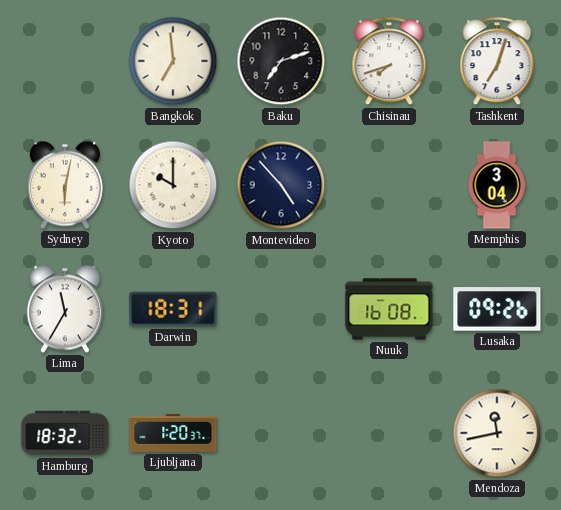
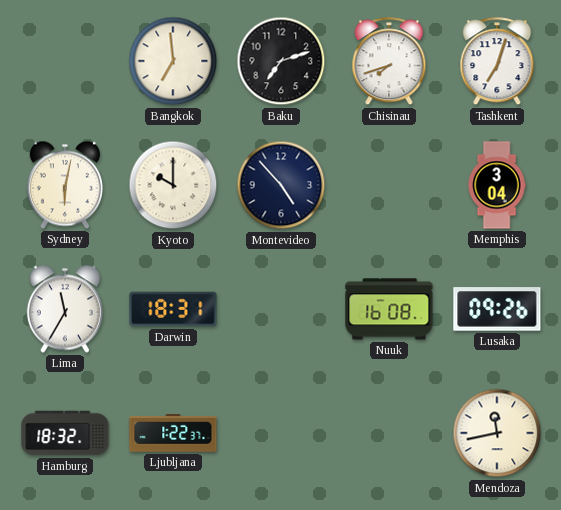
Ljubljana: 1:20 -> 1:22 (173, 433)
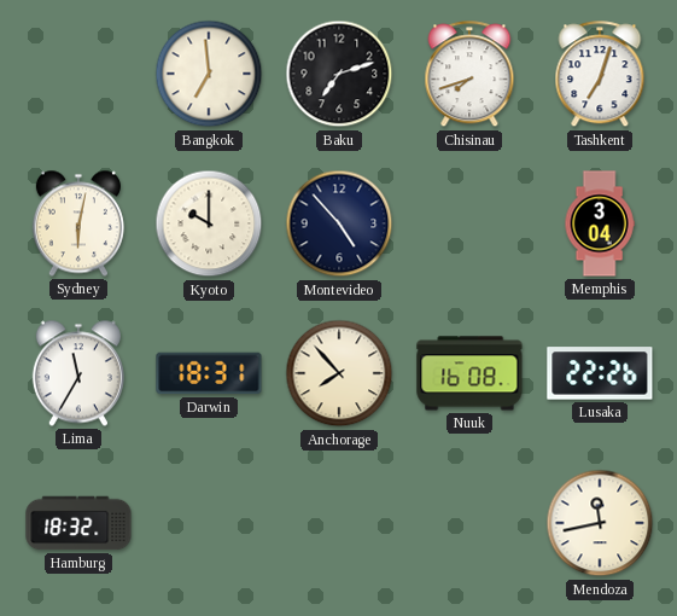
Anchorage: none -> 7:53 (339, 373)
Lusaka: 09:26 -> 22:26 (600, 373)
Ljubljana: 1:22 -> none (173, 433)
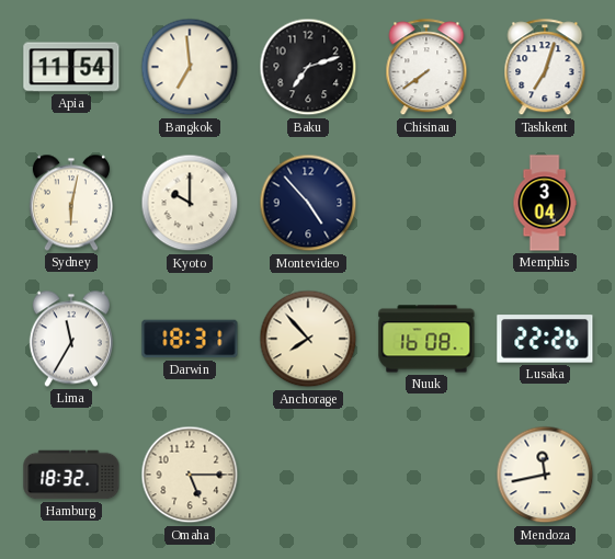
Apia: none -> 11:54 (71, 67)
Chisinau: 7:42 -> 7:39 (426, 68)
Omaha: none -> 5:15 (190, 475)
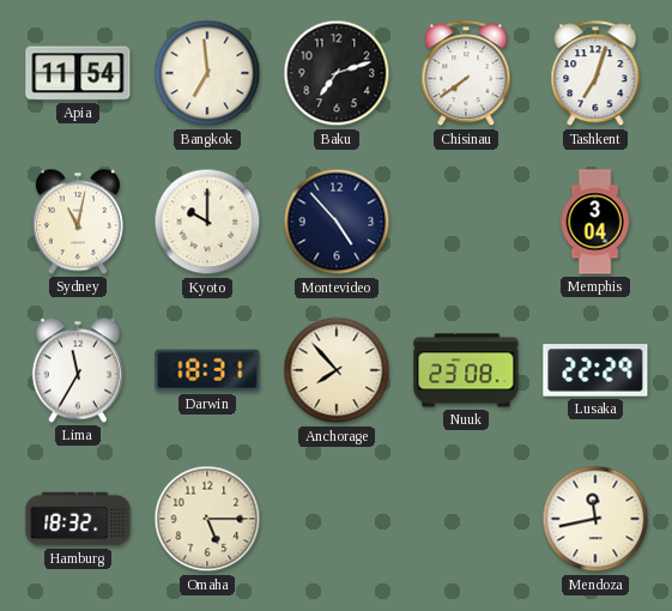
Sydney: 6:02 -> 11:02 (78, 222)
Nuuk: 16:08 -> 23:08 (466, 370)
Lusaka: 22:26 -> 22:29 (595, 370)
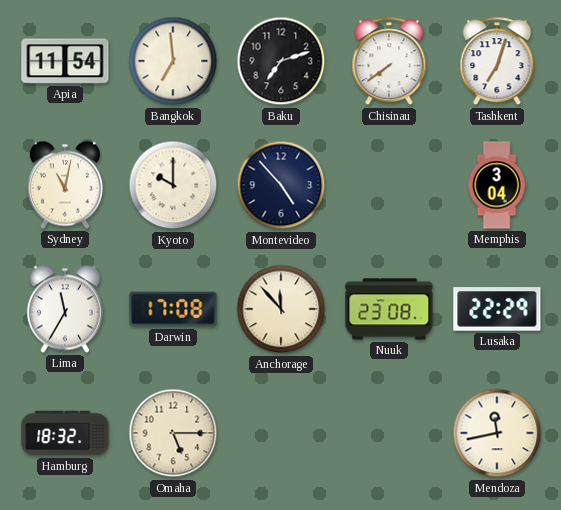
Darwin: 18:31 -> 17:08 (173, 309)
Anchorage: 7:53 -> 11:53 (281, 309)
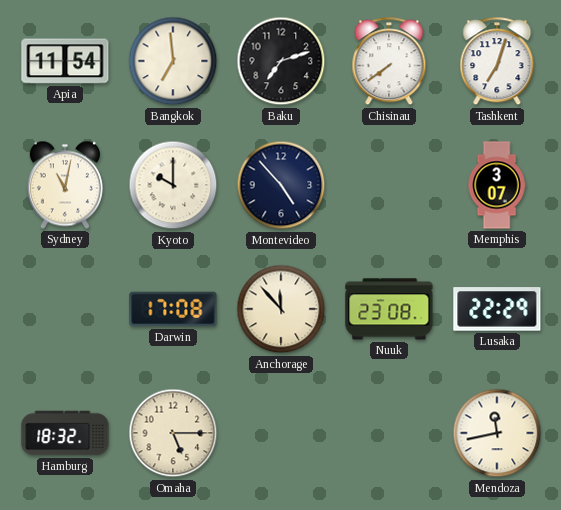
Memphis: 3:04 -> 3:07 (497, 185)
Lima: 11:35 -> none (65, 309)
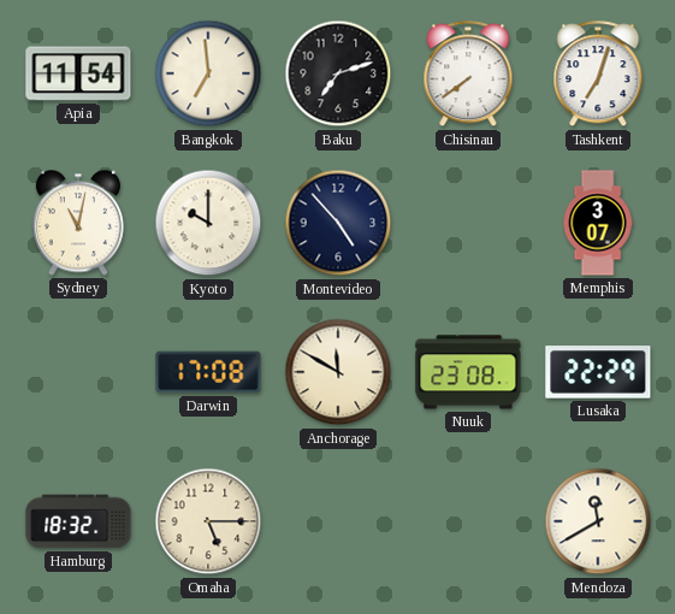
Anchorage: 11:53 -> 11:50 (338, 372)
Mendoza: 11:43 -> 11:40 (598, 521)
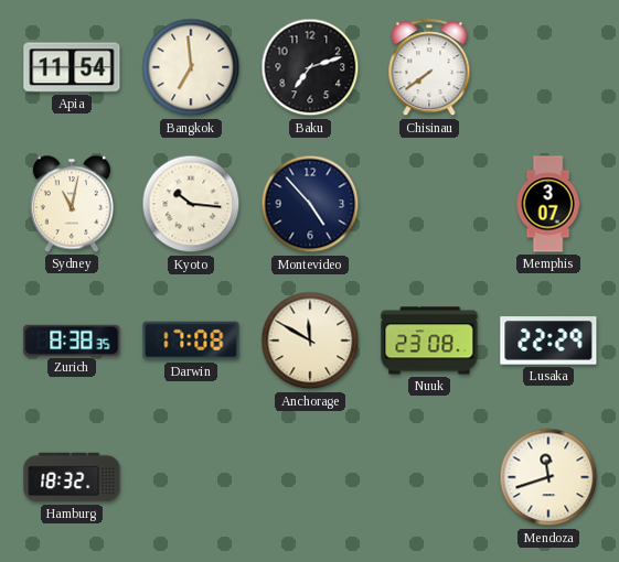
Tashkent: 7:03 -> none (598, 75)
Kyoto: 10:00 -> 10:16 (191, 204)
Zurich: none -> 8:38 (72, 341)
Omaha: 5:15 -> none (208, 521)
Mendoza: 11:40 -> 11:42 (548, 477)
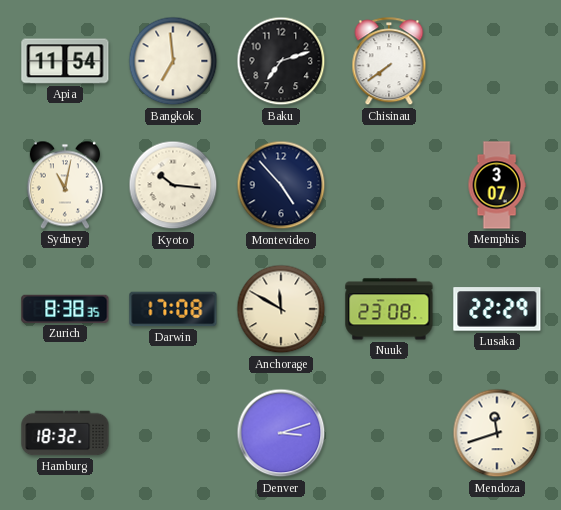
Denver: none -> 3:12 (281, 433)
